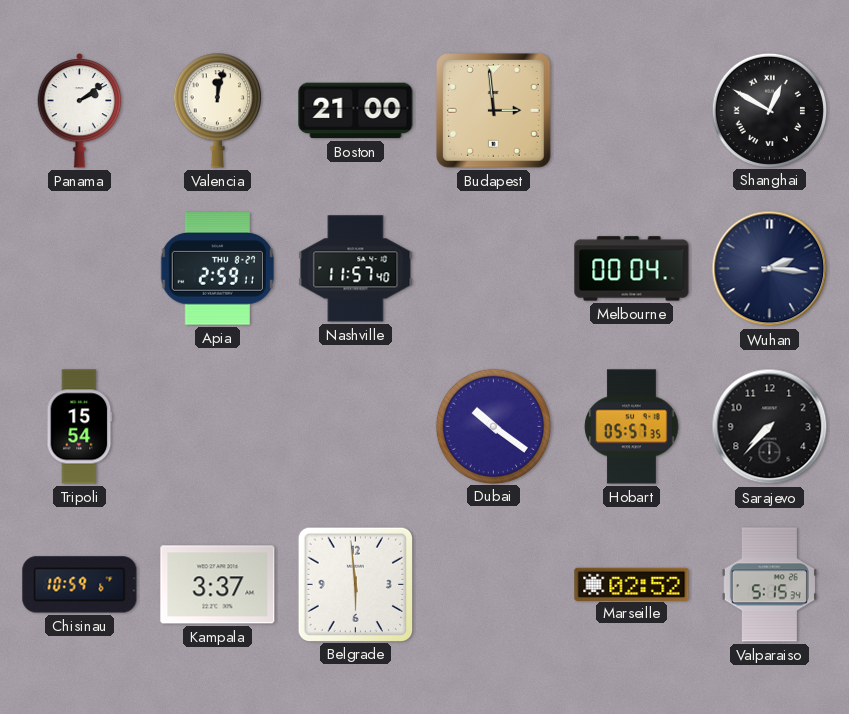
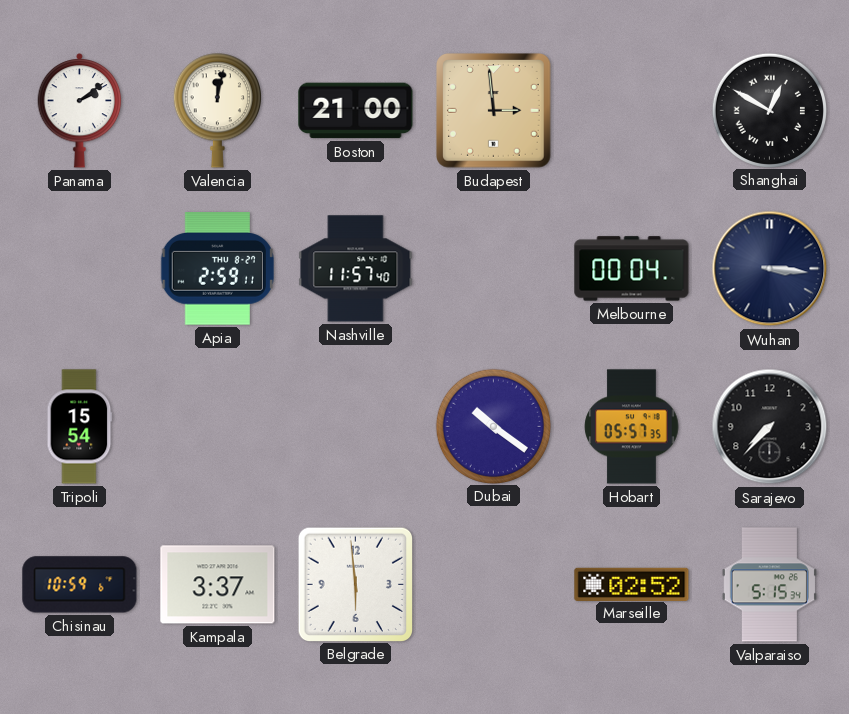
Wuhan: 2:16 -> 3:16 (770, 269)
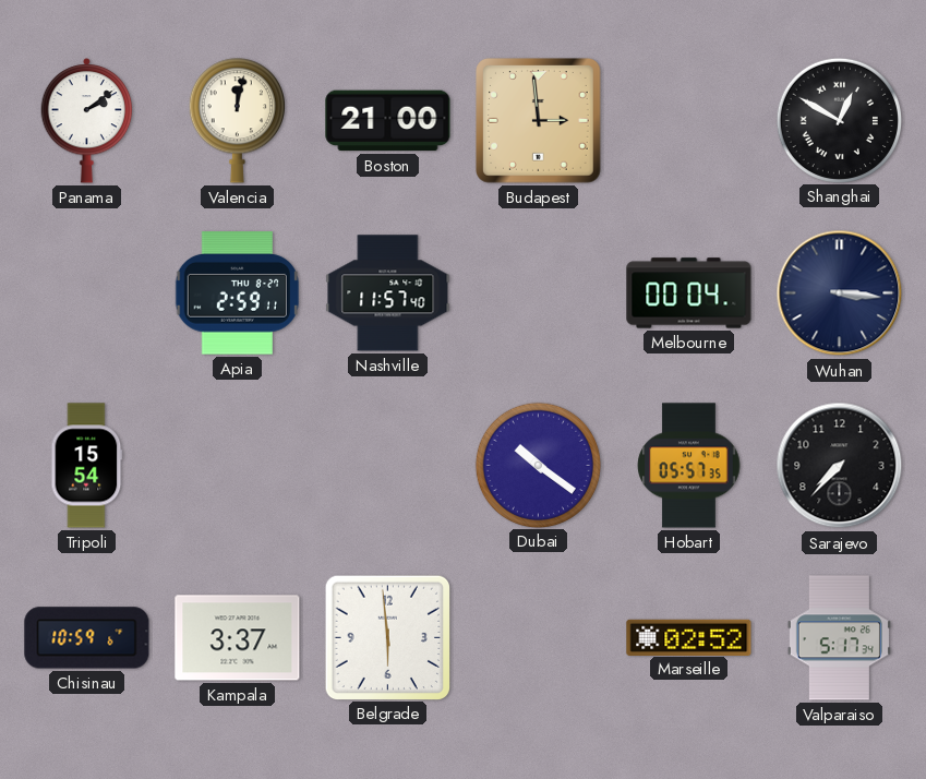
Valparaiso: 5:15 -> 5:17 (839, 638)
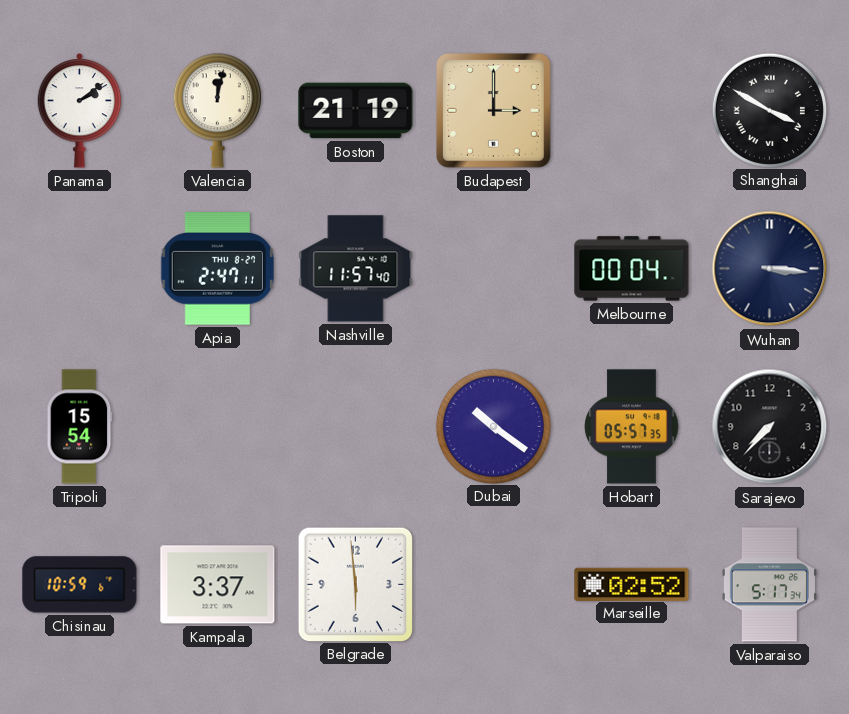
Boston: 21:00 -> 21:19 (356, 111)
Budapest: 2:59 -> 3:00 (494, 111)
Shanghai: 12:50 -> 3:50 (769, 110)
Apia: 2:59 -> 2:47 (217, 269)
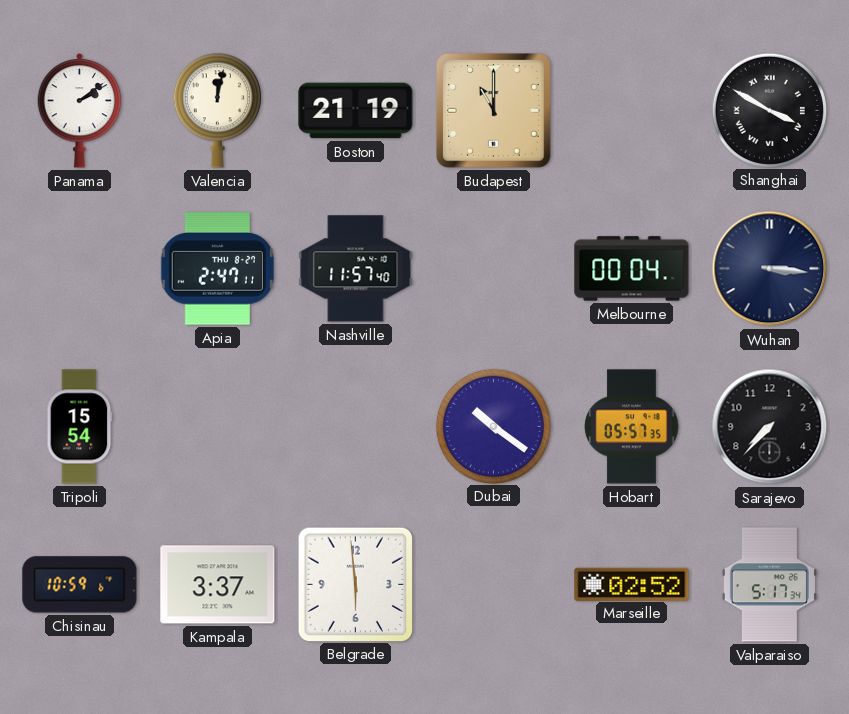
Budapest: 3:00 -> 11:00 (494, 111)
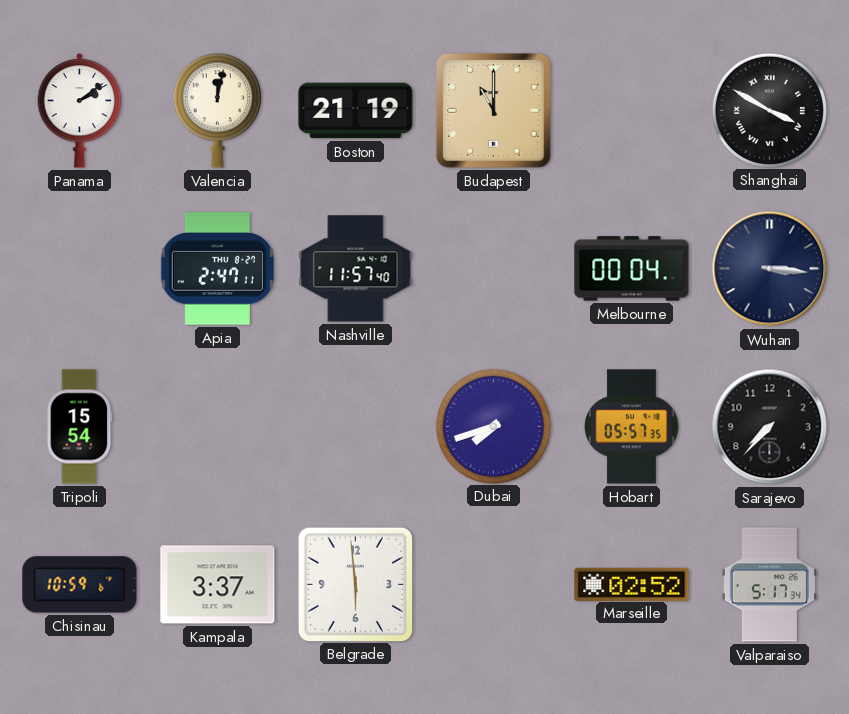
Dubai: 10:21 -> 7:42 (493, 426)
